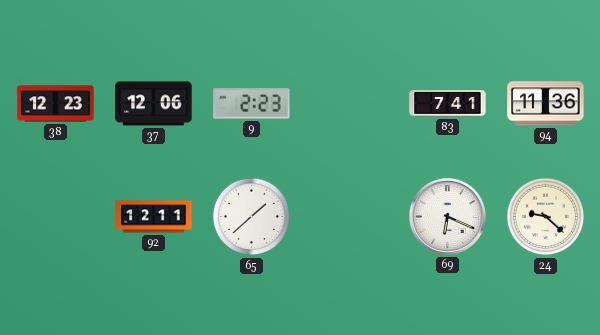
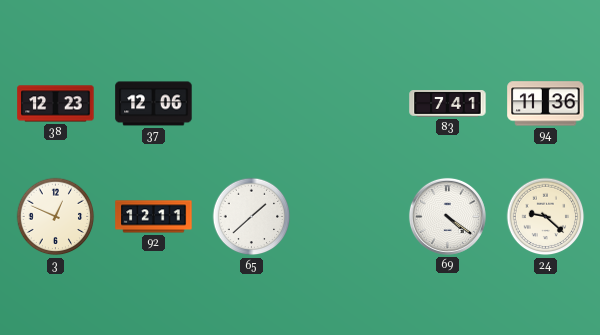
9: 2:23 -> none (252, 104)
3: none -> 12:49 (56, 217)
69: 6:19 -> 4:21 (447, 216)
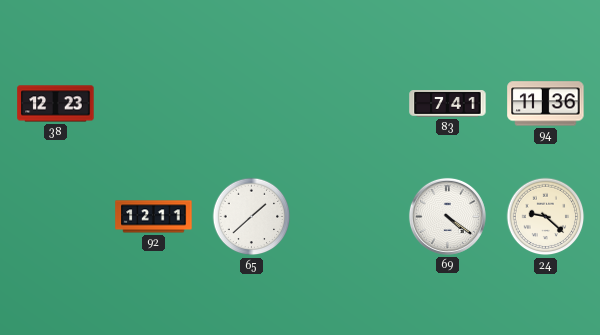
37: 12:06 -> none (154, 104)
3: 12:49 -> none (56, 217)
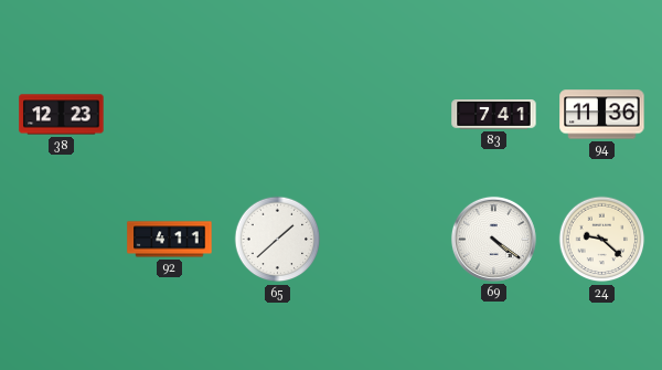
92: 12:11 -> 4:11 (170, 240)
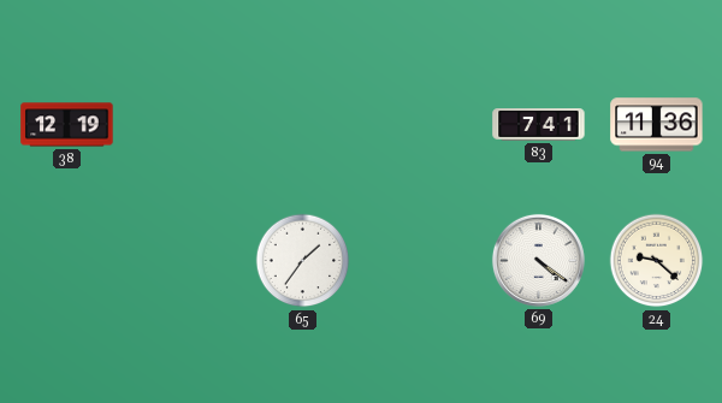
38: 12:23 -> 12:19 (67, 125)
92: 4:11 -> none (170, 240)
65: 1:38 -> 1:36 (303, 261)
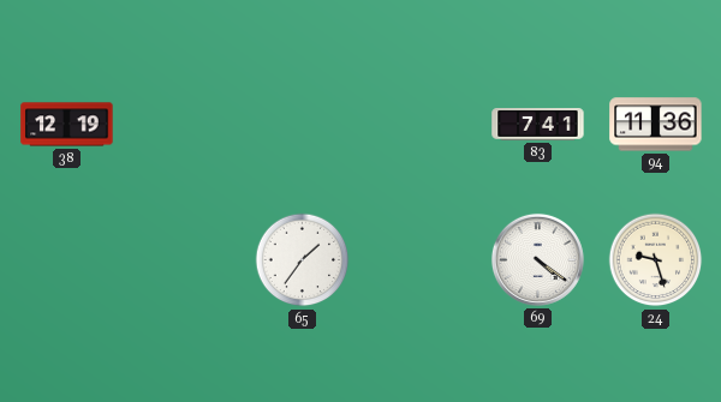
24: 9:22 -> 9:27 (656, 260)
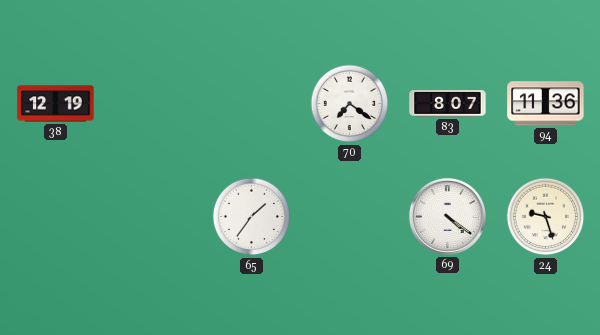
70: none -> 7:21 (350, 104)
83: 7:41 -> 8:07 (448, 104)
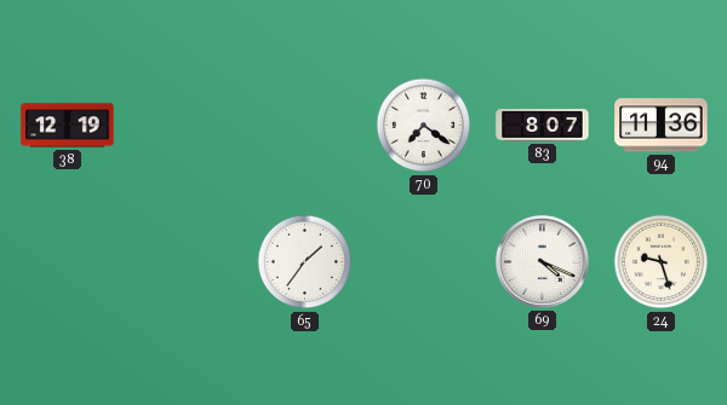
69: 4:21 -> 4:19 (542, 261)
